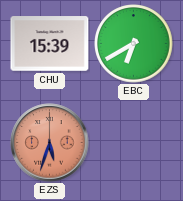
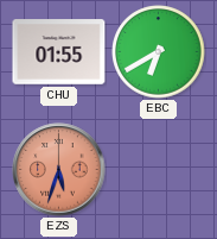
CHU: 15:39 -> 01:55 (59, 52)
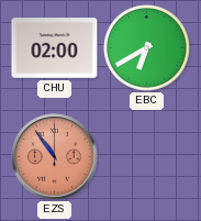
CHU: 01:55 -> 02:00 (55, 48)
EZS: 5:33 -> 10:54 (55, 157)
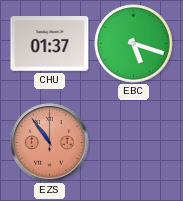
CHU: 02:00 -> 01:37 (50, 44)
EBC: 6:40 -> 5:18 (134, 44)
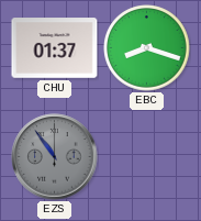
EBC: 5:18 -> 8:18 (147, 48)
EZS dial: salmon -> grey (55, 157)
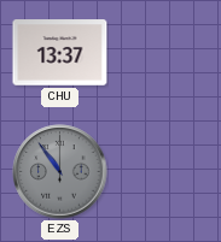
CHU: 01:37 -> 13:37 (60, 53)
EBC: 8:18 -> none (147, 48)
